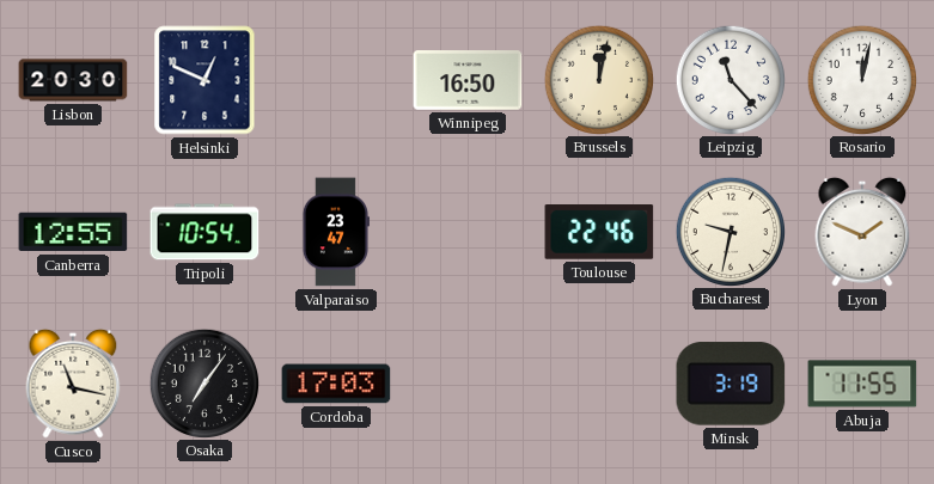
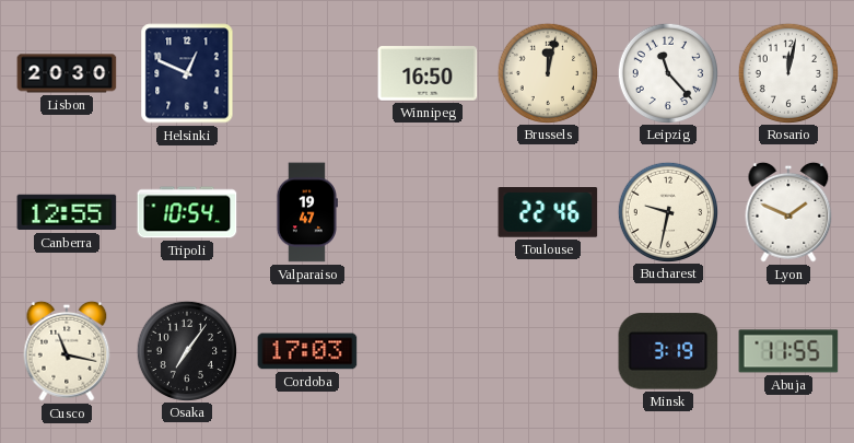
Valparaiso: 23:47 -> 19:47 (306, 212)
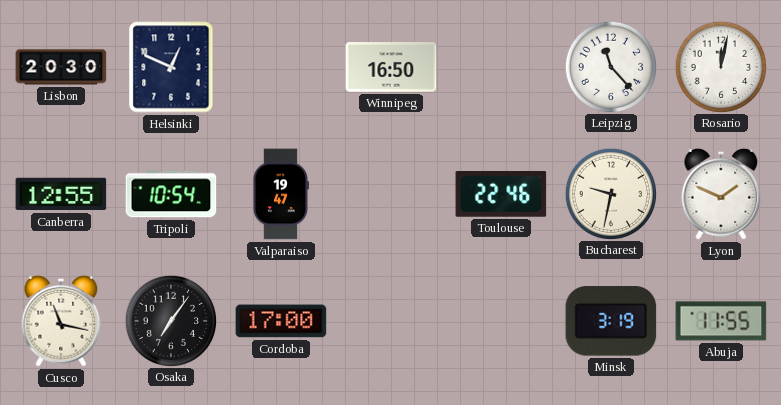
Brussels: 12:02 -> none (547, 72)
Cordoba: 17:03 -> 17:00 (281, 321)
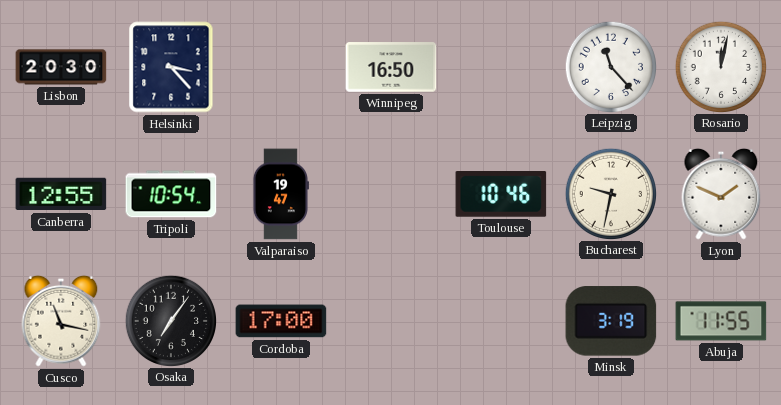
Helsinki: 12:49 -> 3:23 (171, 67)
Toulouse: 22:46 -> 10:46 (501, 195)
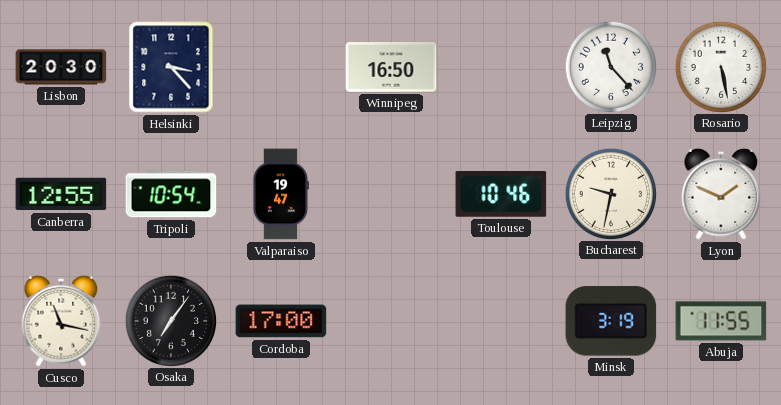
Rosario: 12:02 -> 5:28 (720, 66)
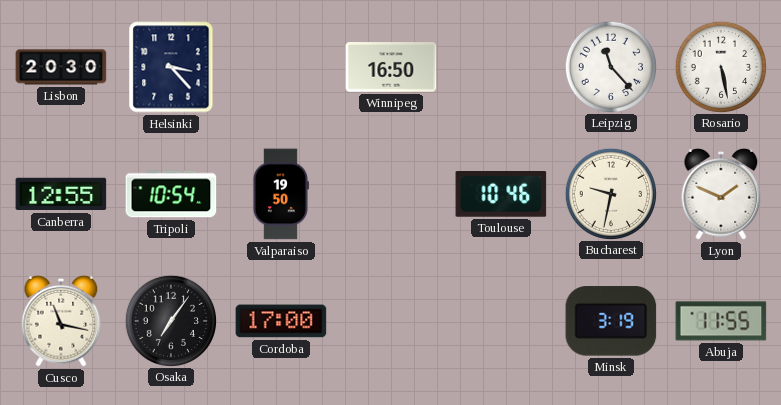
Valparaiso: 19:47 -> 19:50 (280, 194)
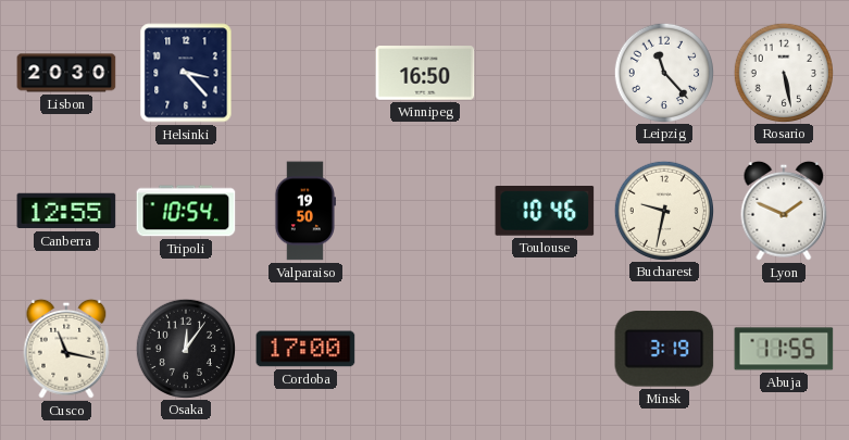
Osaka: 7:06 -> 12:06 (185, 348)
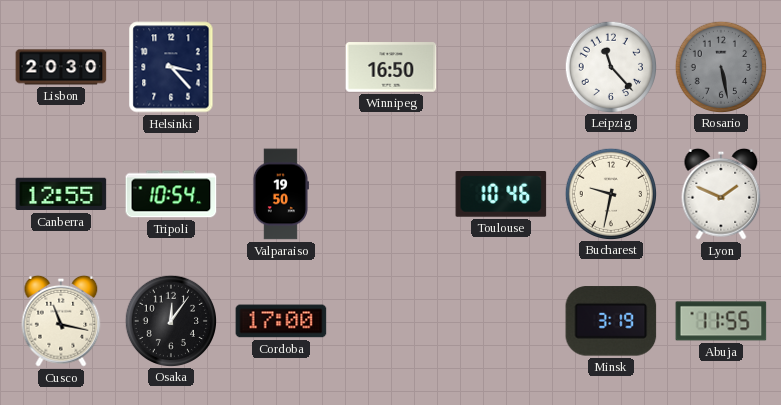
Rosario dial: white -> grey (720, 66)
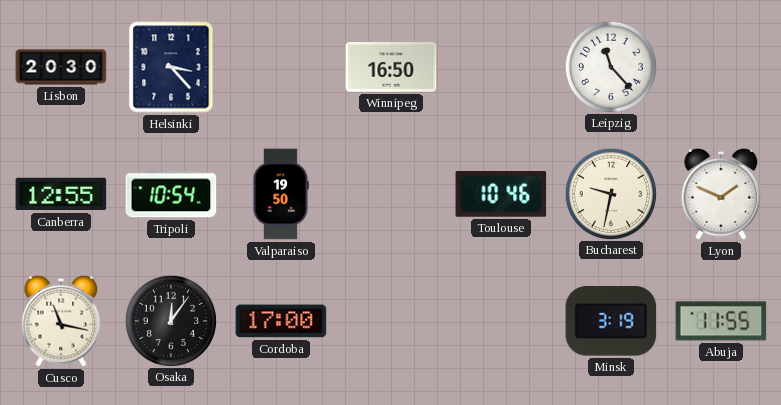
Rosario: 5:28 -> none (720, 66)
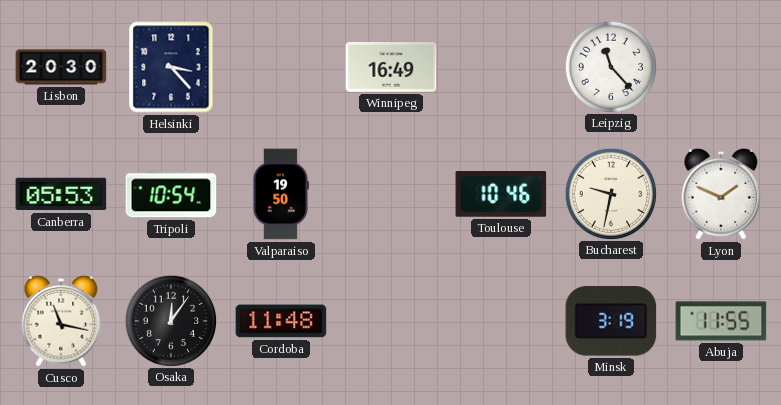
Winnipeg: 16:50 -> 16:49 (391, 67)
Canberra: 12:55 -> 05:53 (61, 194)
Cordoba: 17:00 -> 11:48 (281, 321)
